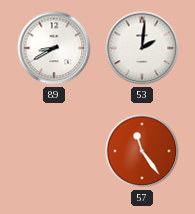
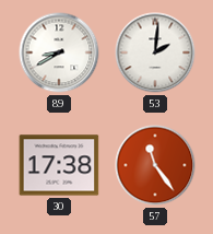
30: none -> 17:38 (59, 165)
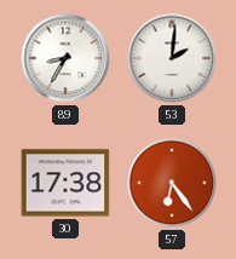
89: 8:40 -> 8:35 (65, 58)
57: 11:24 -> 6:24 (172, 183)
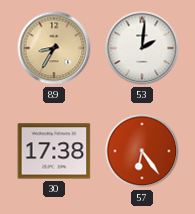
89 dial: white -> champagne (54, 48)
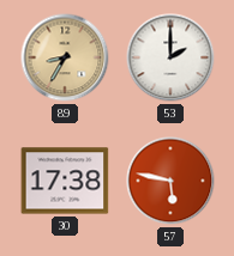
53: 2:01 -> 2:00 (170, 57)
57: 6:24 -> 5:47 (170, 181)
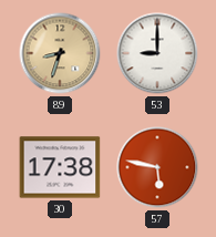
89: 8:35 -> 8:33 (60, 53)
53: 2:00 -> 9:00 (157, 53)
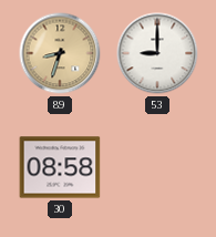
30: 17:38 -> 08:58 (60, 167)
57: 5:47 -> none (157, 167)
